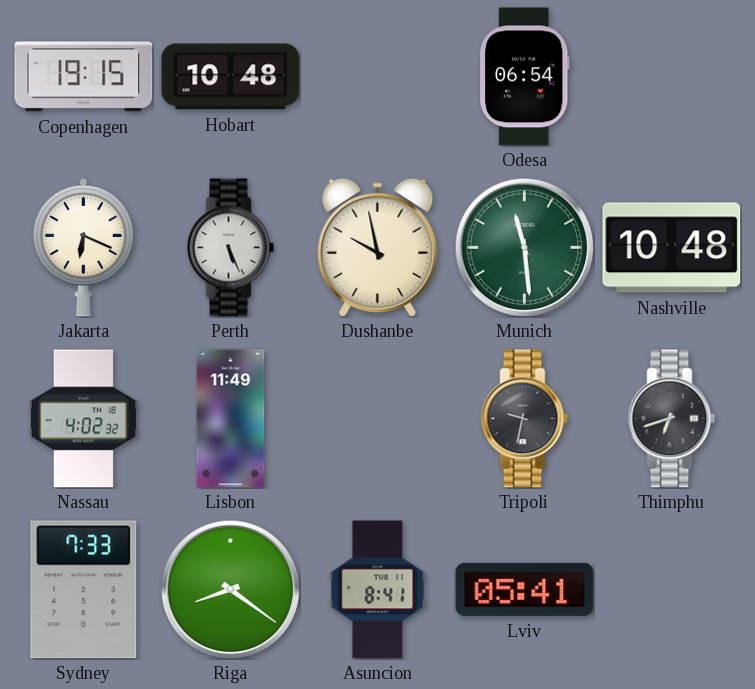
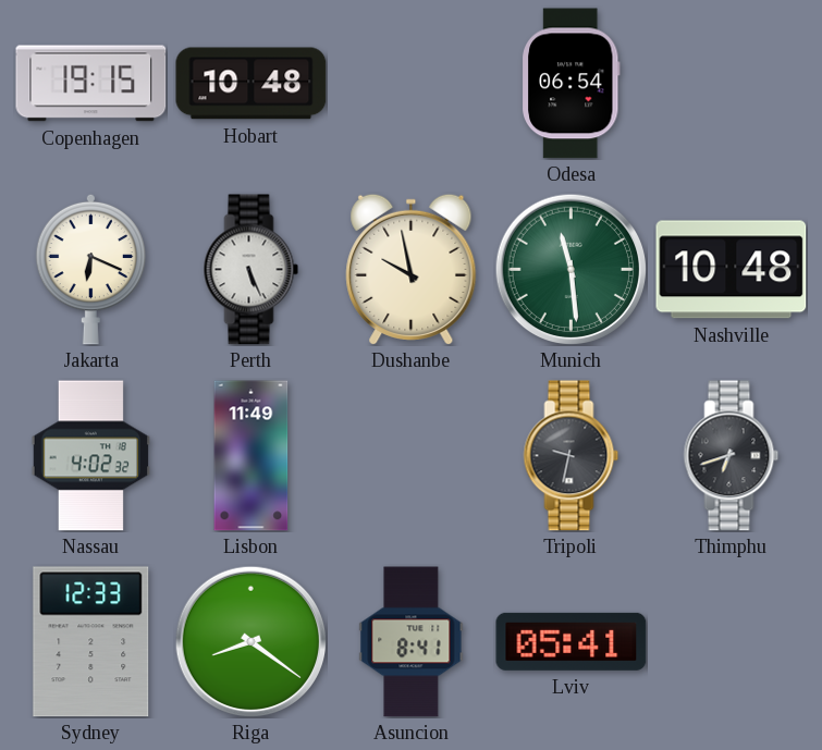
Sydney: 7:33 -> 12:33 (91, 642)
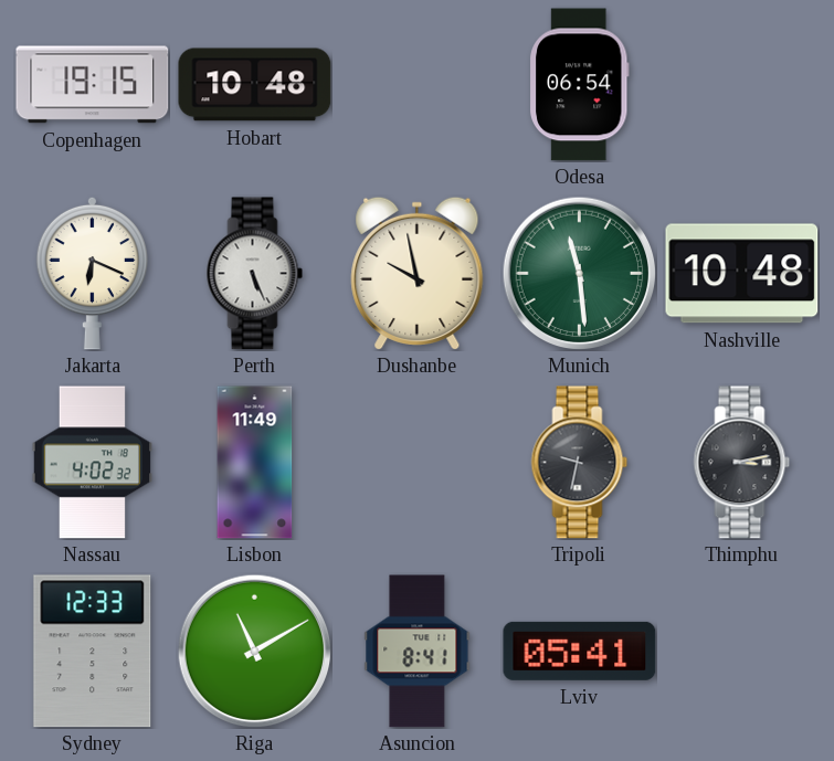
Thimphu: 6:42 -> 3:13 (742, 463)
Riga: 8:21 -> 11:10 (254, 651)
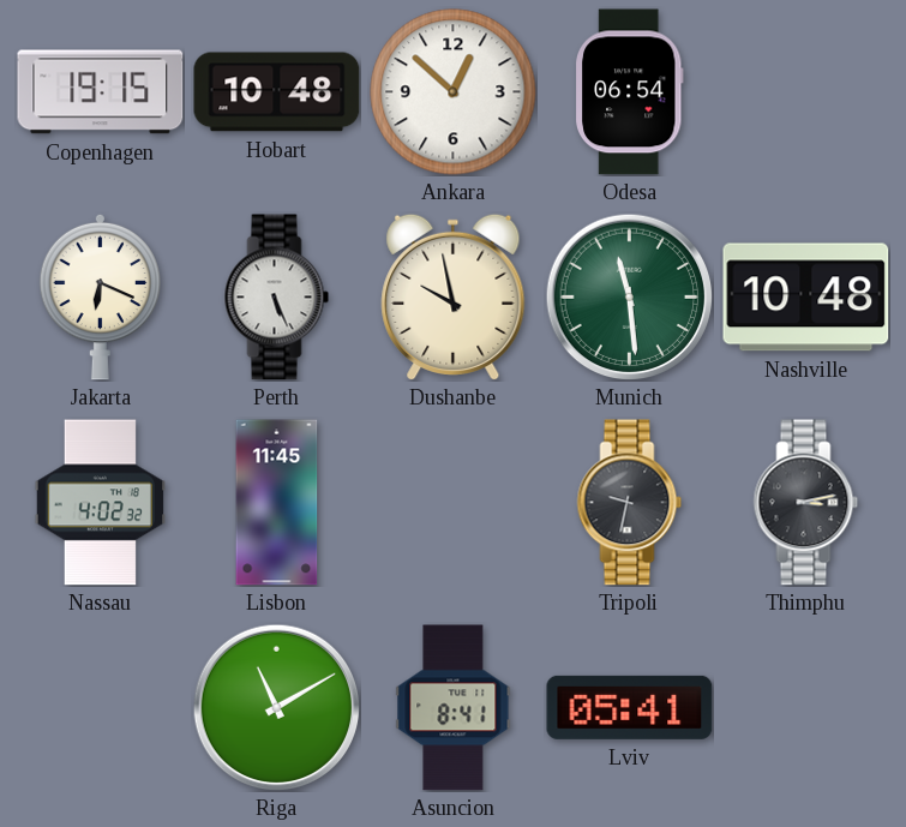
Ankara: none -> 12:52 (454, 92)
Lisbon: 11:49 -> 11:45 (277, 503)
Sydney: 12:33 -> none (93, 652)
